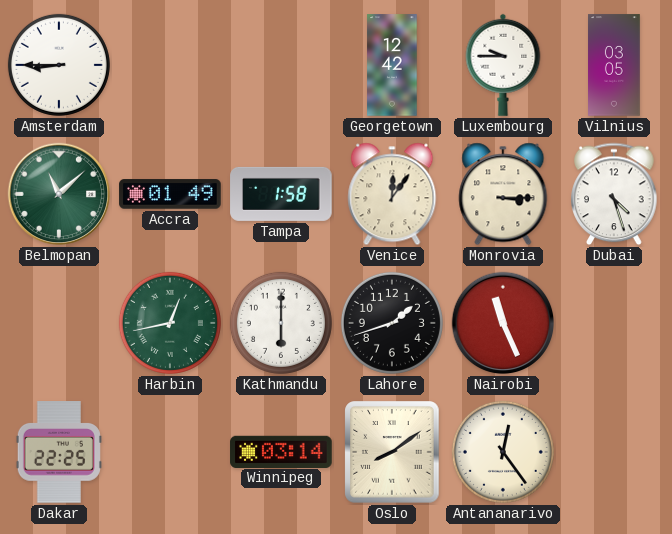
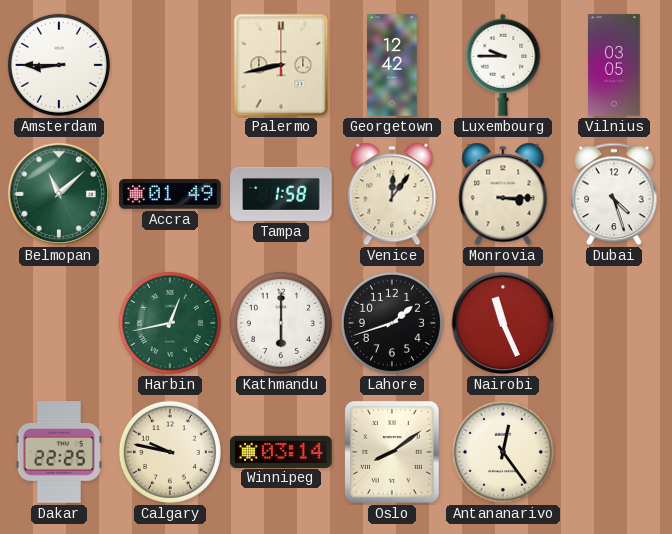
Palermo: none -> 8:43 (281, 65)
Calgary: none -> 9:47 (170, 452)
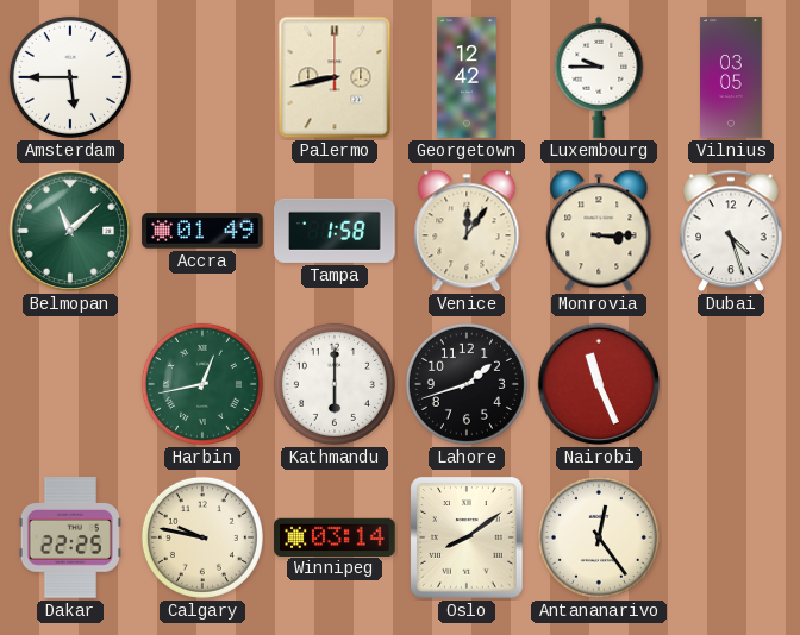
Amsterdam: 8:45 -> 5:45 (70, 77)
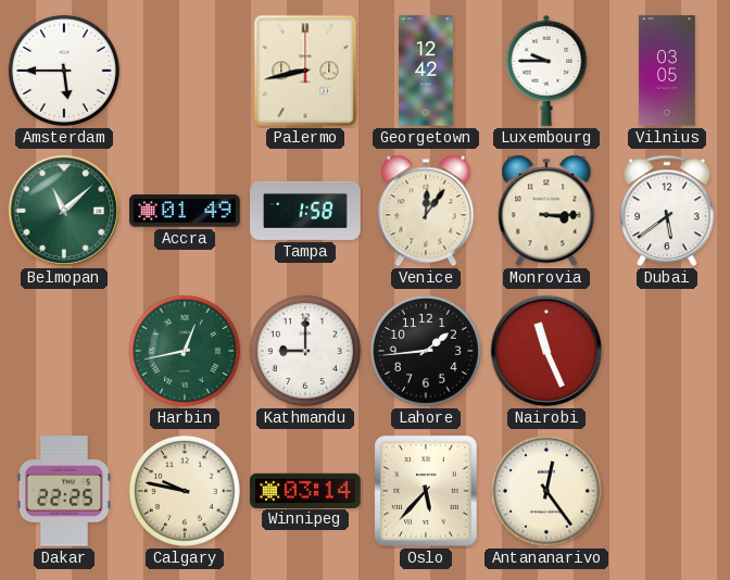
Dubai: 4:27 -> 5:39 (667, 211)
Kathmandu: 6:00 -> 9:00 (305, 351)
Lahore: 1:42 -> 1:44 (426, 351)
Oslo: 8:09 -> 5:37 (426, 491)
